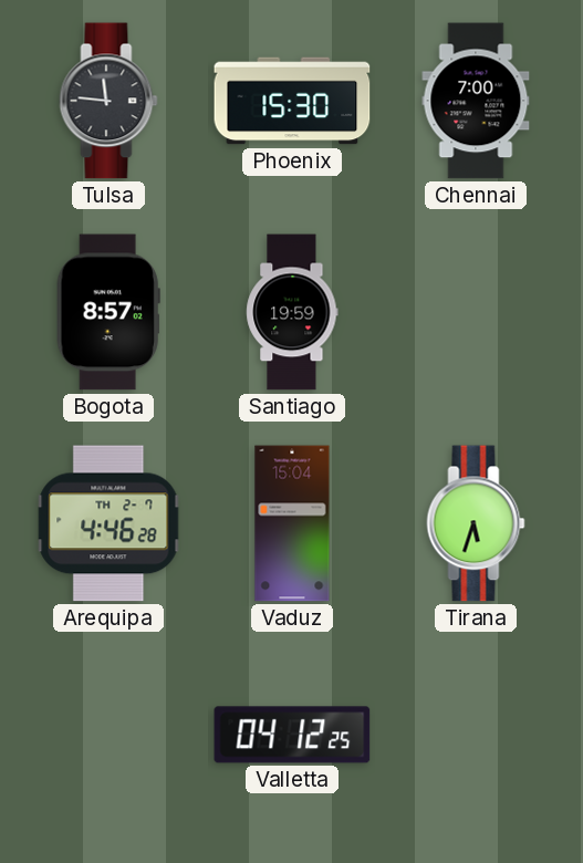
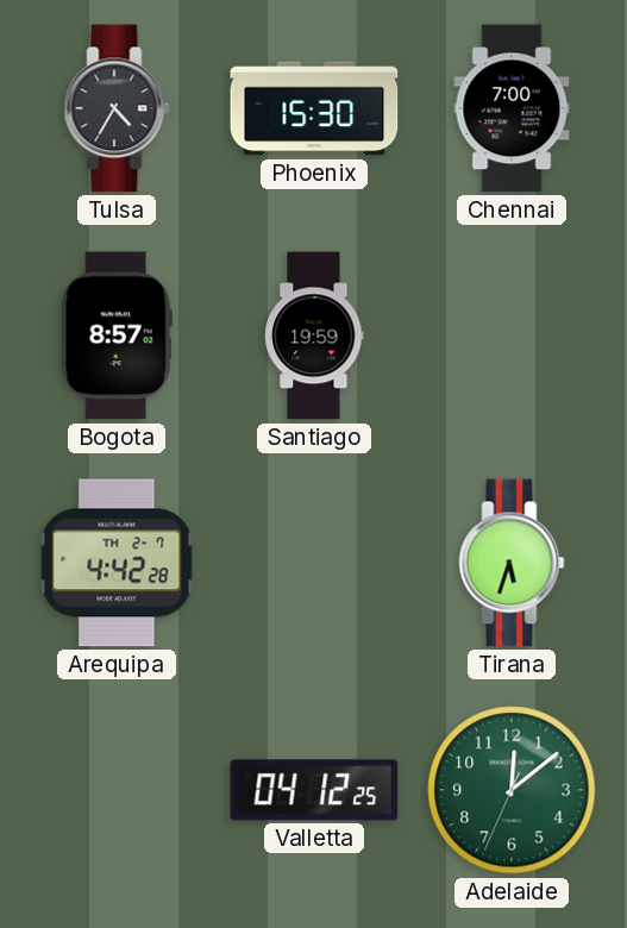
Tulsa: 11:46 -> 4:35 (117, 108)
Arequipa: 4:46 -> 4:42 (117, 563)
Vaduz: 15:04 -> none (292, 523)
Adelaide: none -> 12:08 (512, 790)
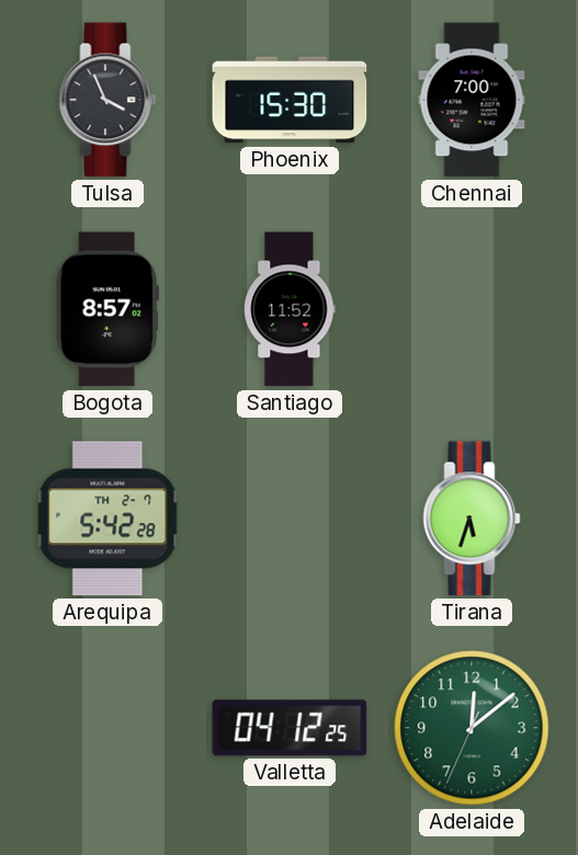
Tulsa: 4:35 -> 3:56 (107, 100)
Santiago: 19:59 -> 11:52 (290, 309)
Arequipa: 4:42 -> 5:42 (107, 518)
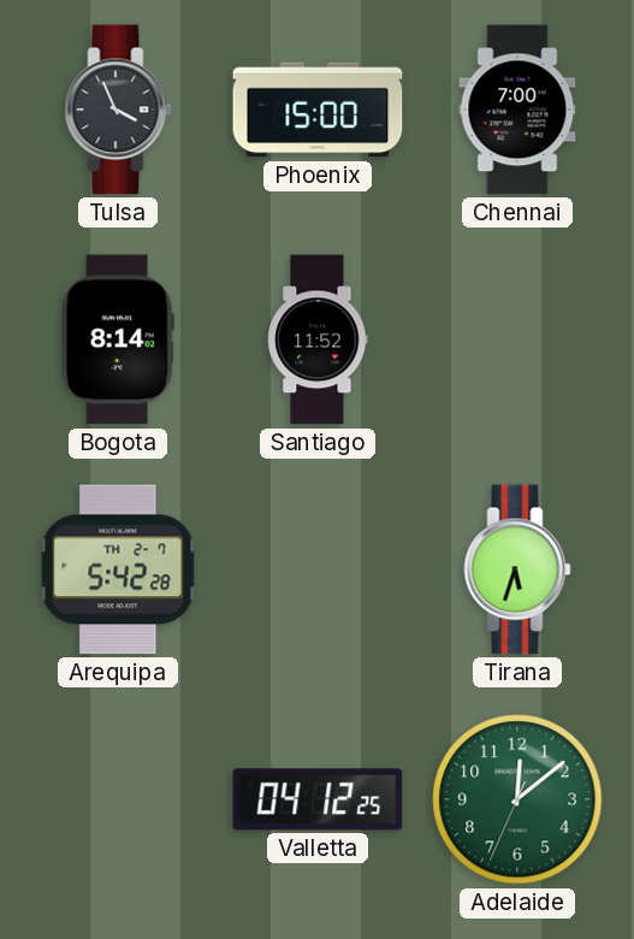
Phoenix: 15:30 -> 15:00 (318, 110)
Bogota: 8:57 -> 8:14 (118, 339)
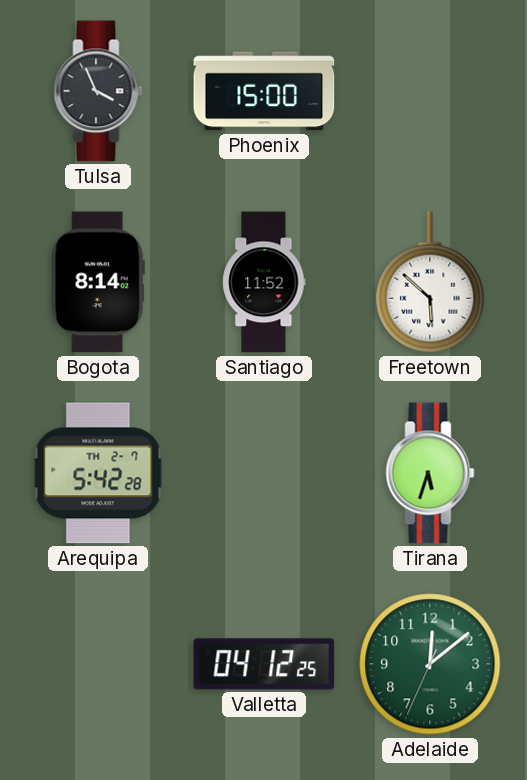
Chennai: 7:00 -> none (517, 110)
Freetown: none -> 5:52 (430, 282)
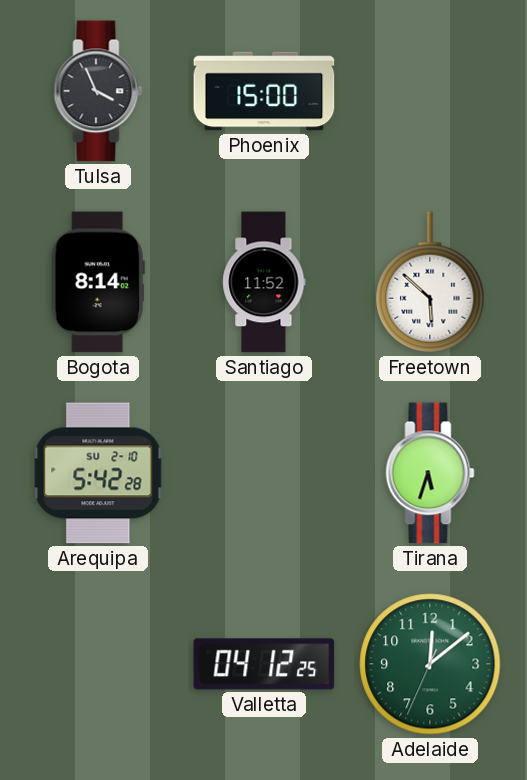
Arequipa date: TH 2-7 -> SU 2-10 (98, 473)
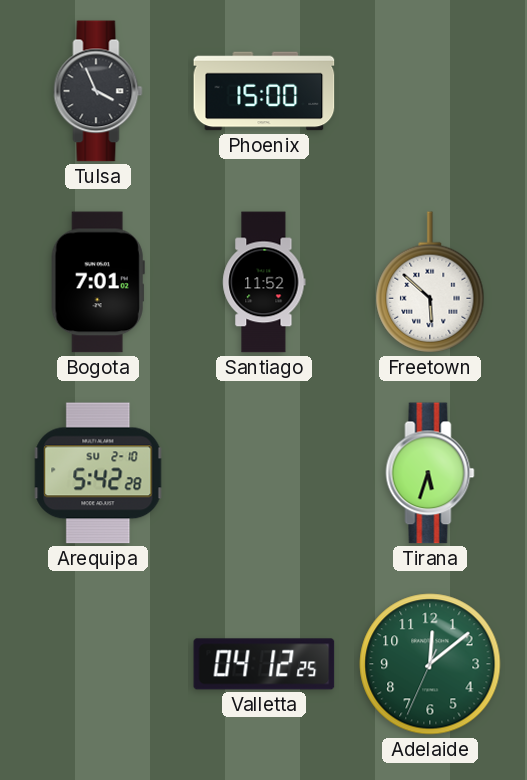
Bogota: 8:14 -> 7:01 (98, 282)
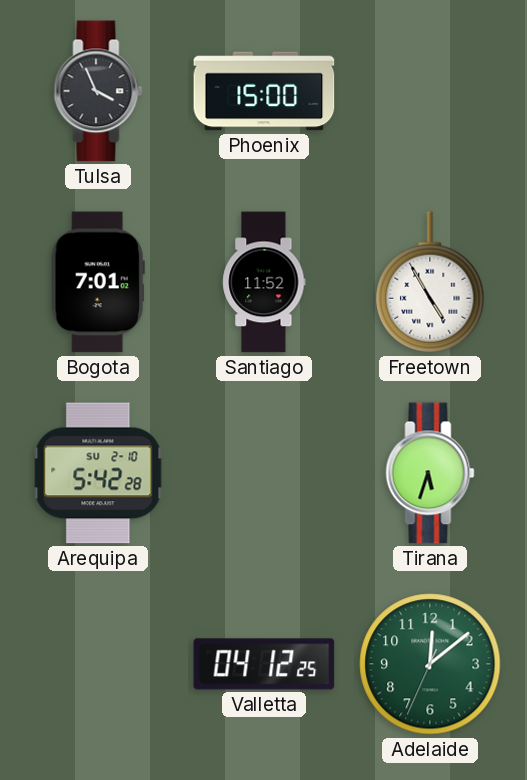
Freetown: 5:52 -> 4:55 (430, 282)
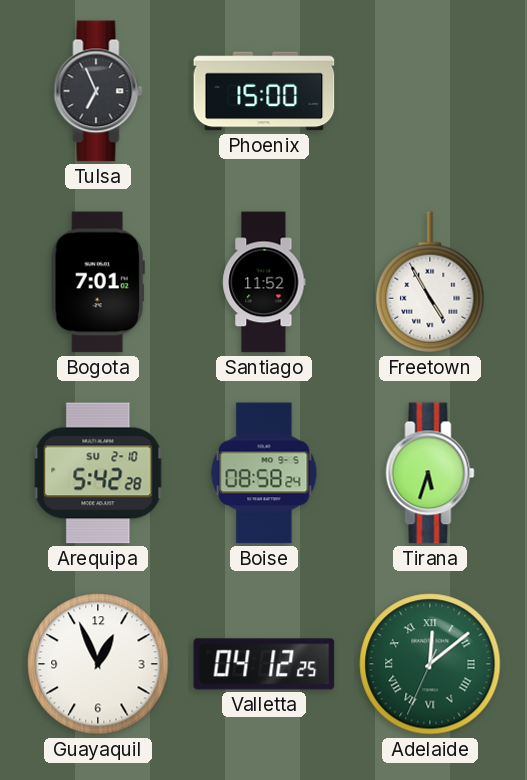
Tulsa: 3:56 -> 6:56 (98, 91)
Boise: none -> 08:58 (264, 473)
Guayaquil: none -> 12:56 (98, 664)
Adelaide numerals: Arabic -> Roman (430, 664)
